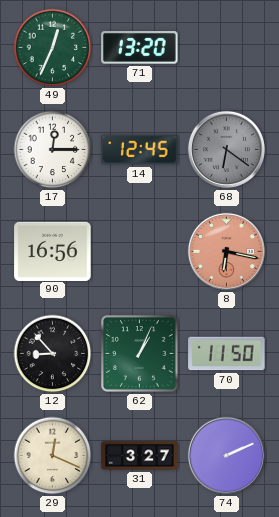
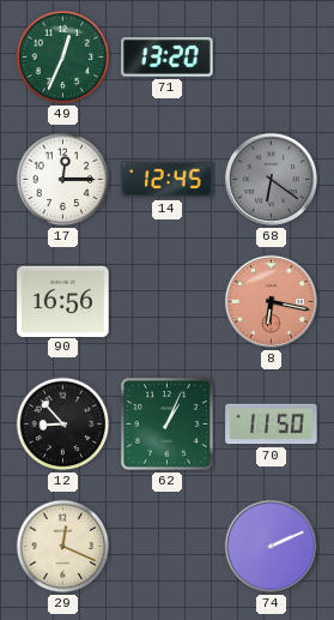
31: 3:27 -> none (140, 456)
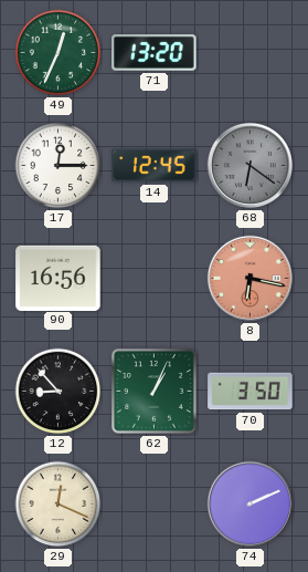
70: 11:50 -> 3:50 (251, 392)
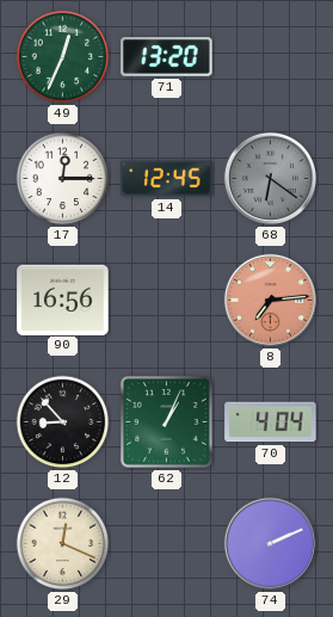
8: 6:17 -> 7:14 (270, 300)
70: 3:50 -> 4:04 (271, 422)
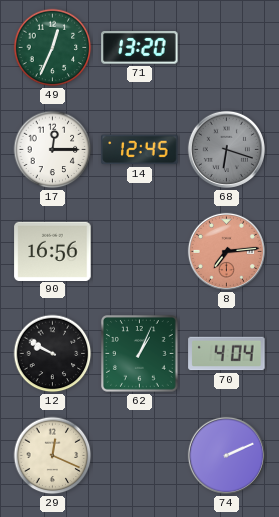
68: 6:21 -> 6:18 (226, 149)
12: 8:53 -> 9:50 (53, 354)
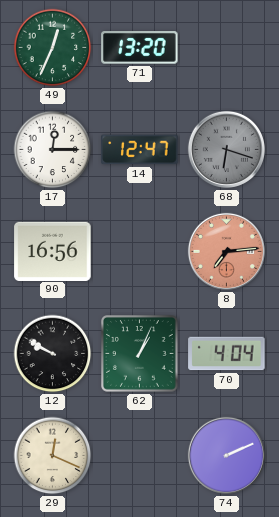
14: 12:45 -> 12:47 (140, 150)
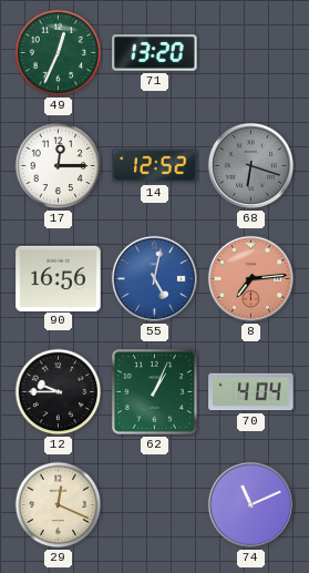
14: 12:47 -> 12:52 (155, 166)
55: none -> 5:02 (154, 278)
12: 9:50 -> 9:45 (59, 392)
74: 2:11 -> 11:11 (250, 504)
